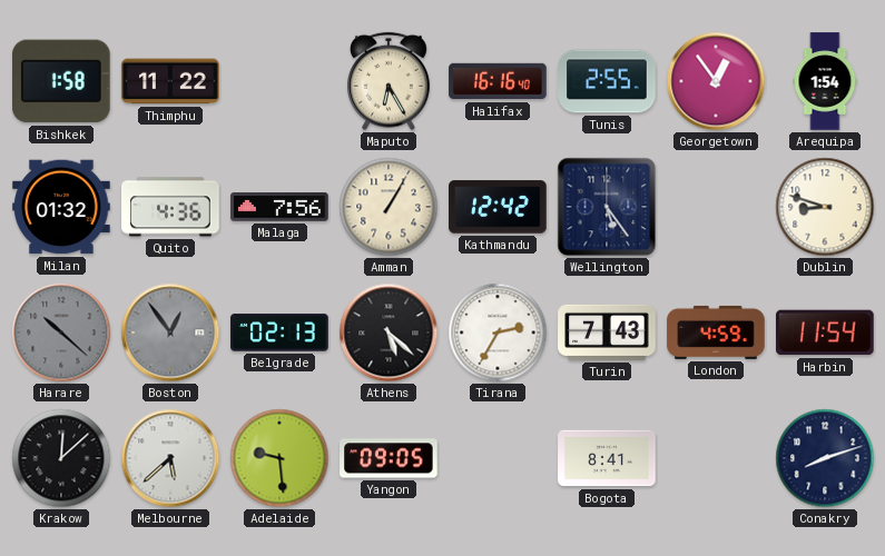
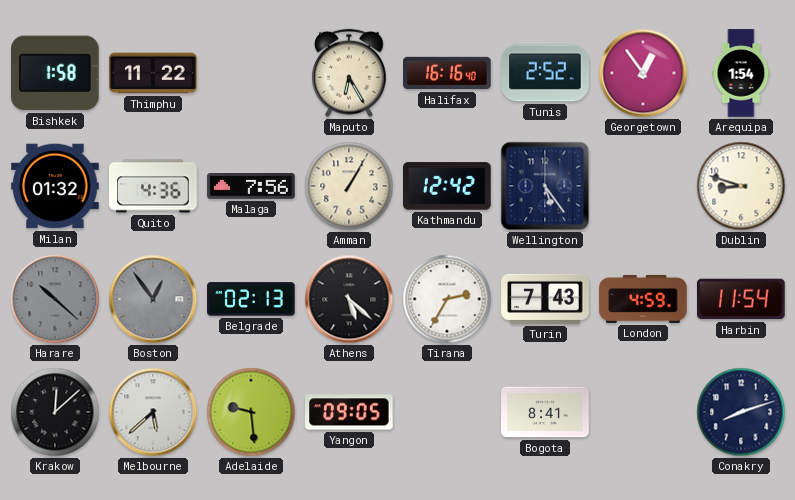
Tunis: 2:55 -> 2:52 (545, 73)
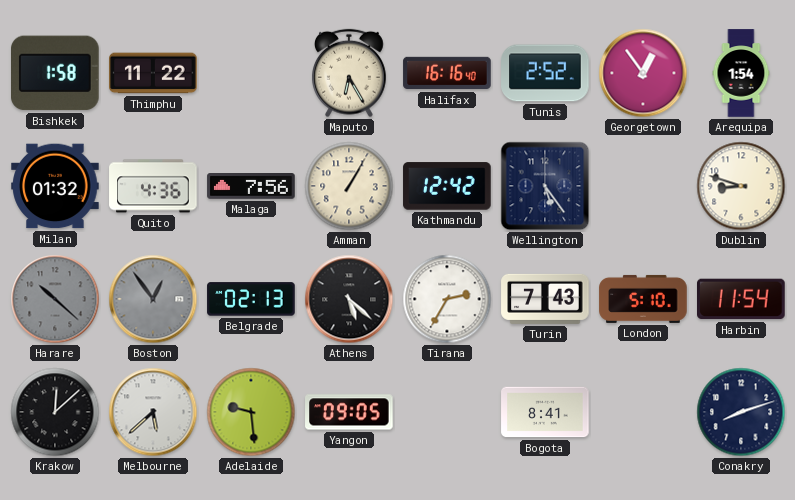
London: 4:59 -> 5:10 (643, 299)
